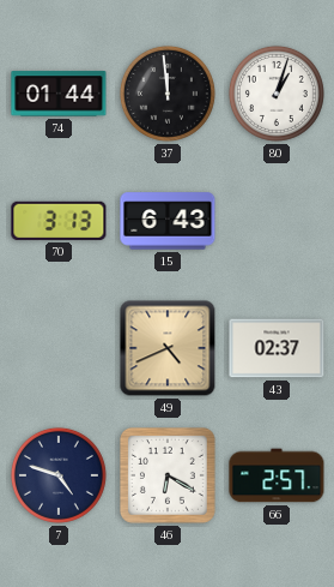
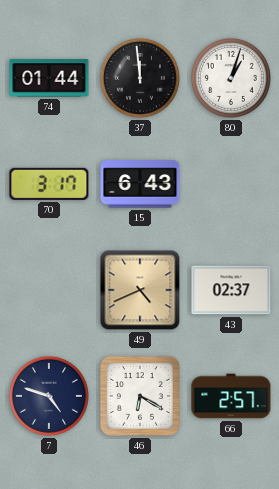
70: 3:13 -> 3:17 (49, 184)
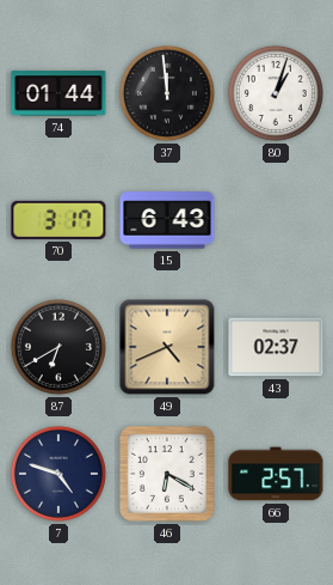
87: none -> 6:40 (58, 347)
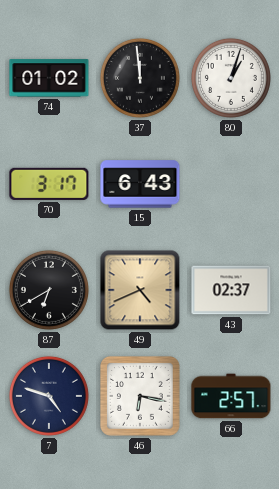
74: 01:44 -> 01:02 (49, 78)
46: 6:20 -> 6:17 (141, 397)
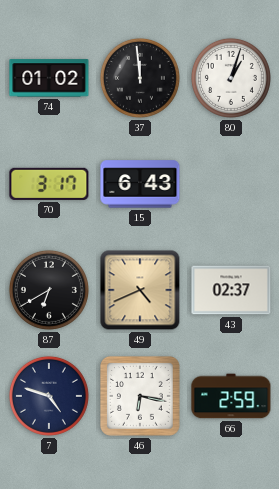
66: 2:57 -> 2:59 (231, 396)
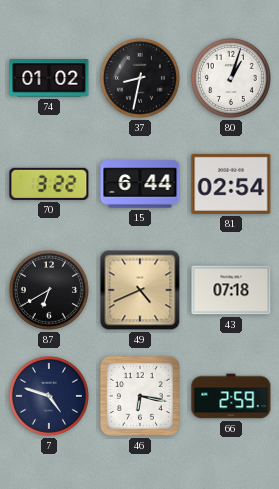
37: 11:59 -> 8:32 (140, 78)
70: 3:17 -> 3:22 (49, 184)
15: 6:43 -> 6:44 (140, 184)
81: none -> 02:54 (231, 184)
43: 02:37 -> 07:18 (231, 290)
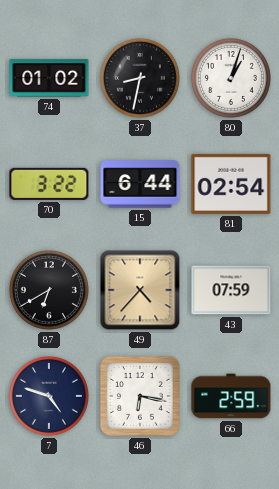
49: 4:41 -> 4:37 (140, 290)
43: 07:18 -> 07:59 (231, 290)
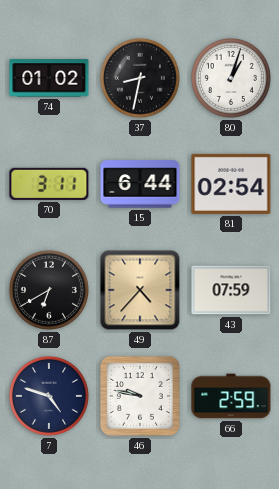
70: 3:22 -> 3:11 (49, 184)
46: 6:17 -> 9:47 (141, 397)
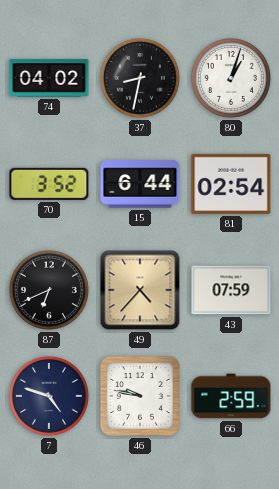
74: 01:02 -> 04:02 (49, 78)
70: 3:11 -> 3:52 (49, 184)
87: 6:40 -> 6:41 (49, 290)
